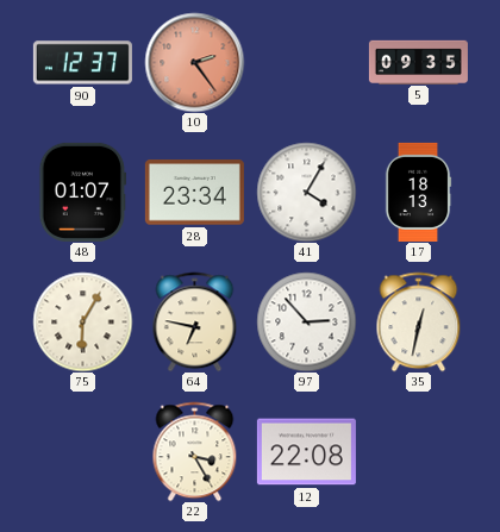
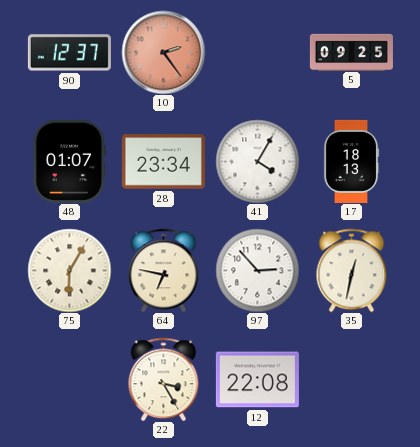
5: 09:35 -> 09:25 (351, 52)
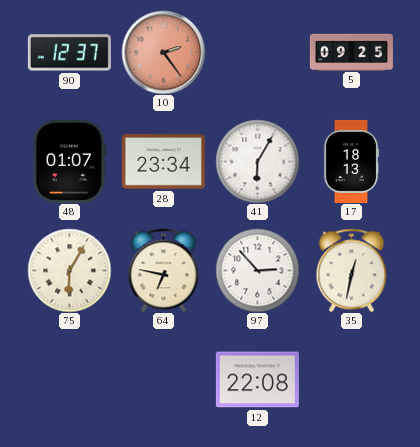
41: 4:05 -> 6:05 (257, 161)
22: 3:25 -> none (164, 379)
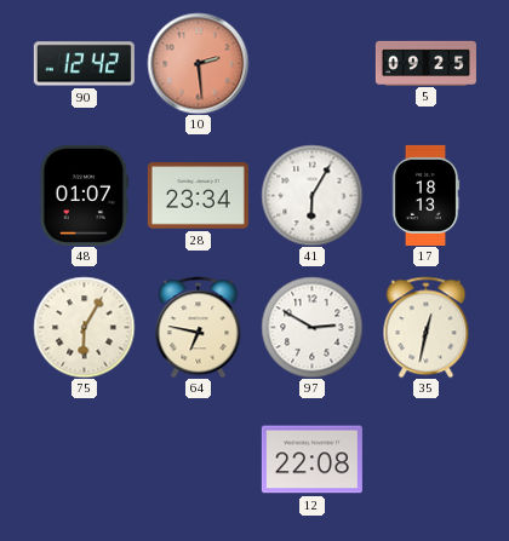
90: 12:37 -> 12:42 (84, 64)
10: 2:24 -> 2:29 (198, 63)
97: 2:53 -> 2:50 (311, 327)
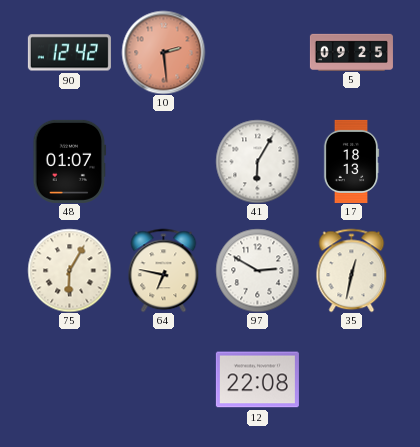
28: 23:34 -> none (198, 196)
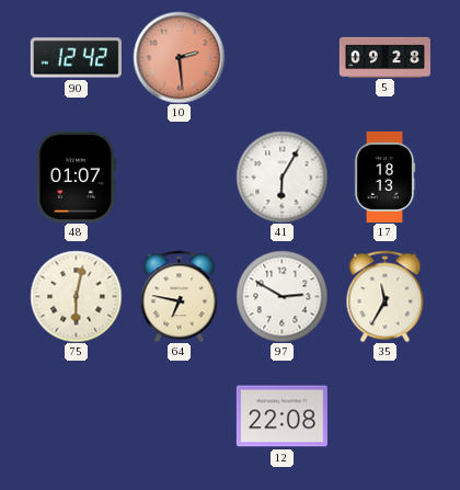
5: 09:25 -> 09:28 (384, 57)
75: 6:05 -> 6:02 (76, 296)
35: 12:32 -> 11:35 (386, 296)
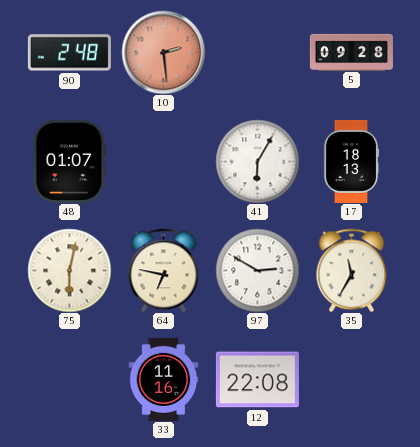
90: 12:42 -> 2:48 (69, 53)
33: none -> 11:16 (164, 379)
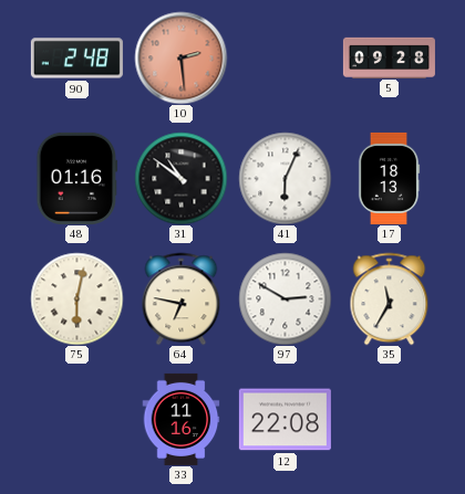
48: 01:07 -> 01:16 (77, 178)
31: none -> 10:51 (180, 178)
41: 6:05 -> 6:04 (285, 178)
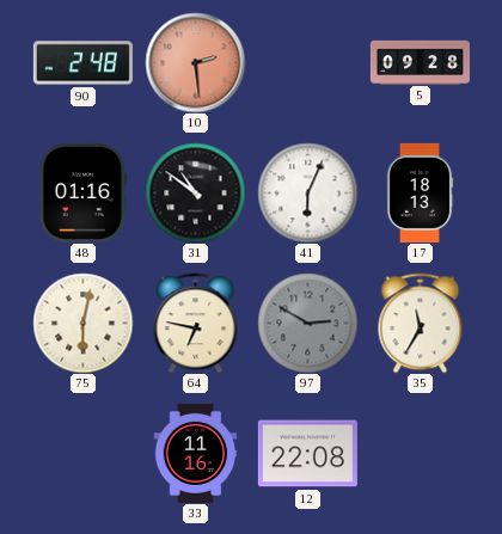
97 dial: white -> grey (307, 323)
